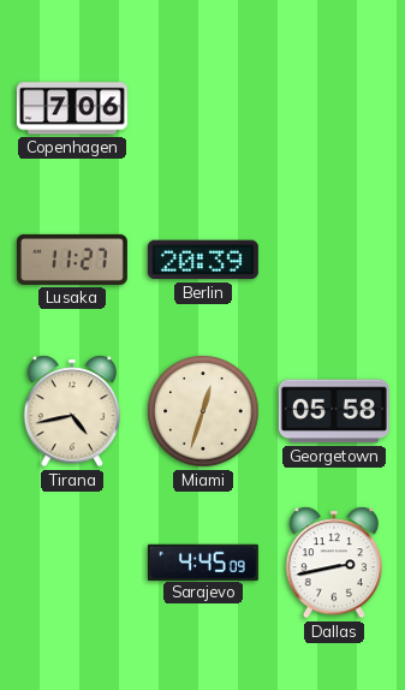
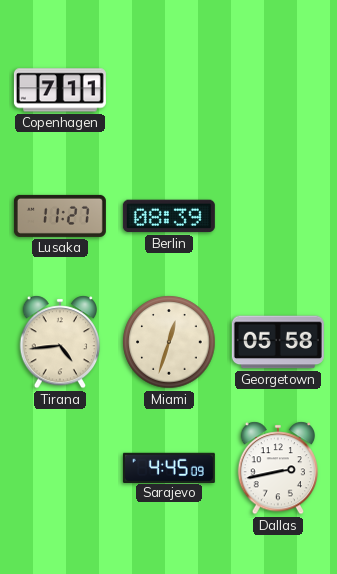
Copenhagen: 7:06 -> 7:11 (60, 90)
Berlin: 20:39 -> 08:39 (169, 216)
Tirana: 4:43 -> 4:44 (60, 342)
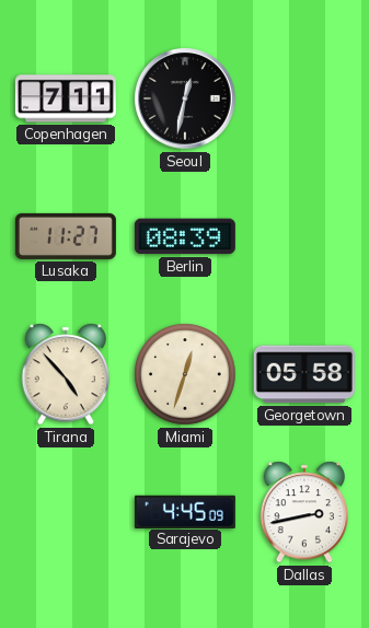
Seoul: none -> 12:32 (185, 98)
Tirana: 4:44 -> 4:53 (66, 374)
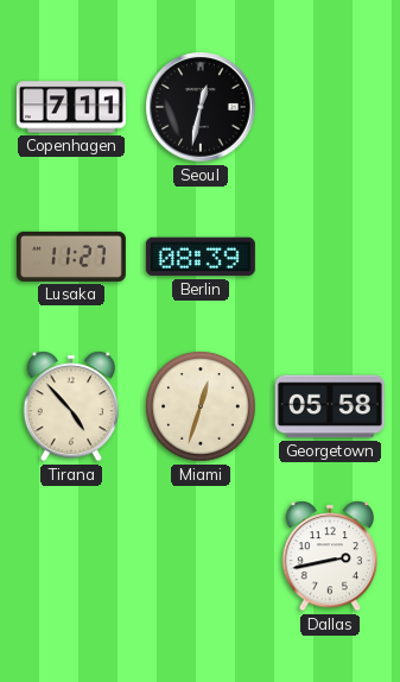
Sarajevo: 4:45 -> none (185, 511)
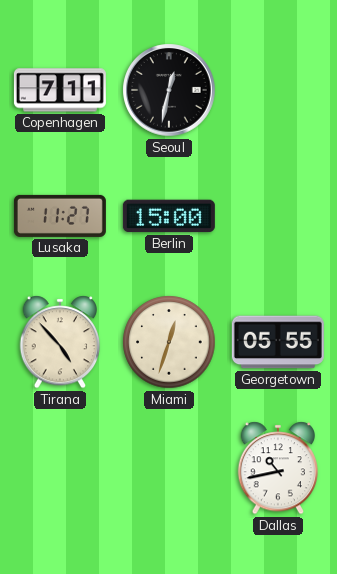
Berlin: 08:39 -> 15:00 (169, 216)
Georgetown: 05:58 -> 05:55 (278, 342)
Dallas: 2:43 -> 10:43 (278, 468)
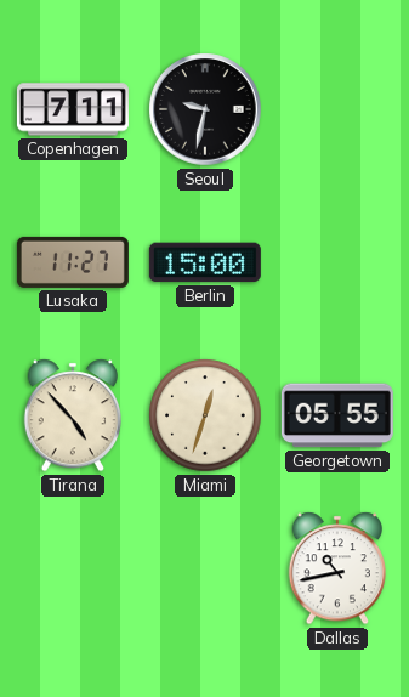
Seoul: 12:32 -> 9:32 (205, 109)
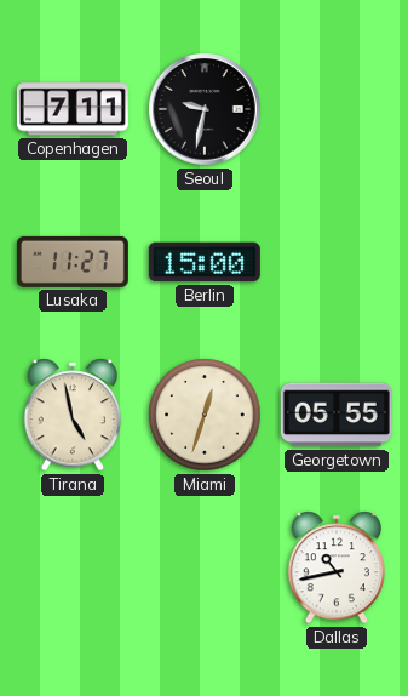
Tirana: 4:53 -> 4:58 (73, 415)
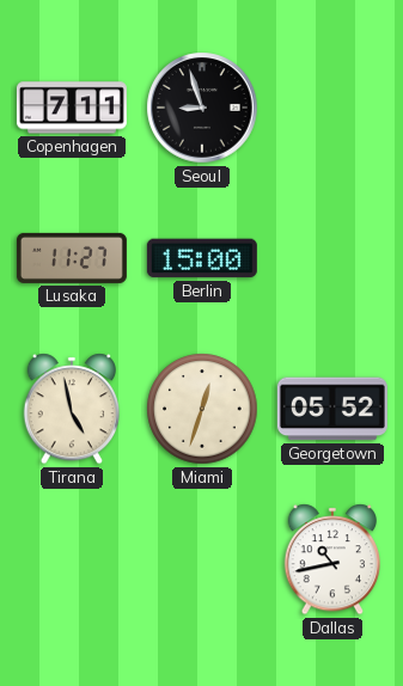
Seoul: 9:32 -> 8:57 (202, 108)
Georgetown: 05:55 -> 05:52 (332, 409)
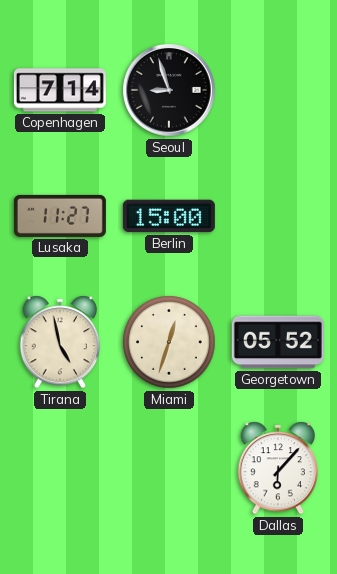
Copenhagen: 7:11 -> 7:14 (60, 90)
Dallas: 10:43 -> 6:07 (278, 468)
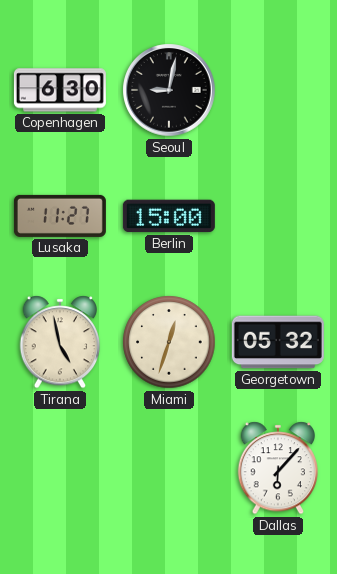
Copenhagen: 7:14 -> 6:30 (60, 90)
Seoul: 8:57 -> 9:02 (169, 90)
Georgetown: 05:52 -> 05:32 (278, 342)
